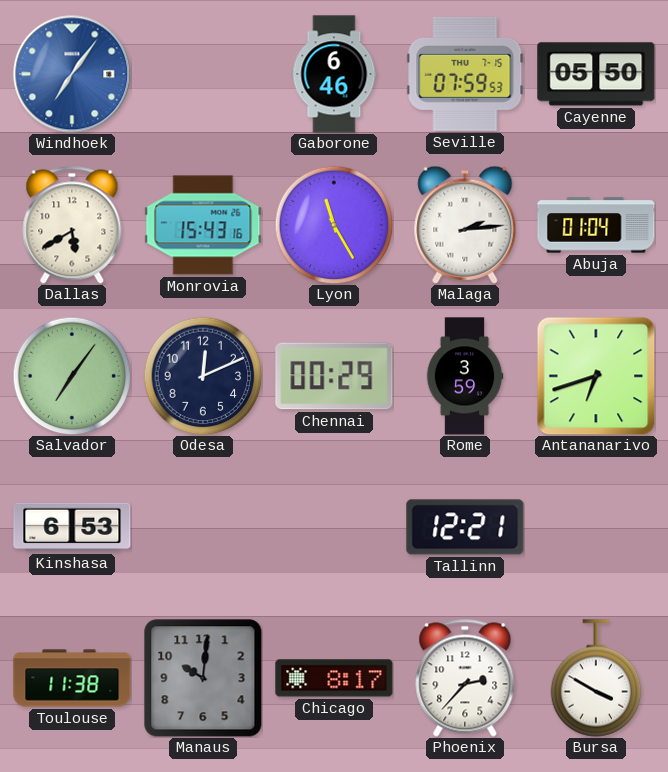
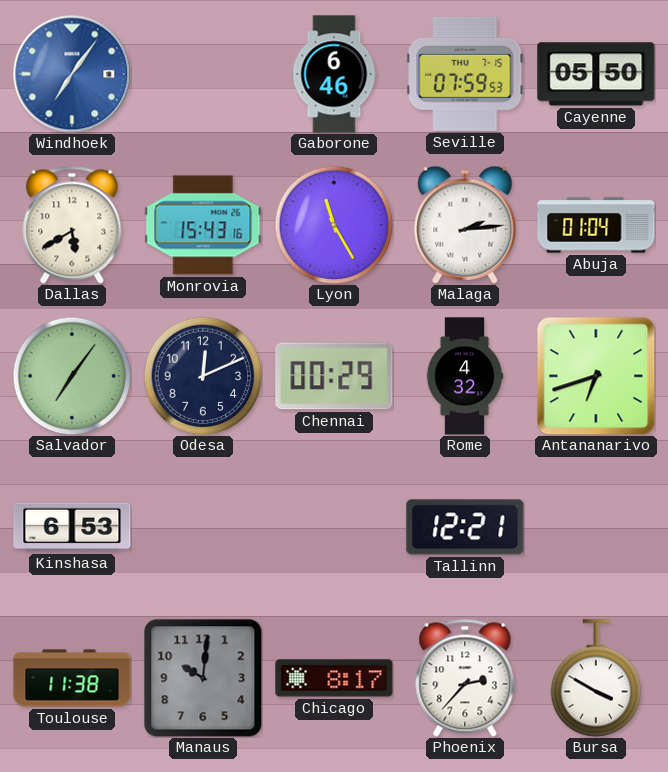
Rome: 3:59 -> 4:32 (465, 376)
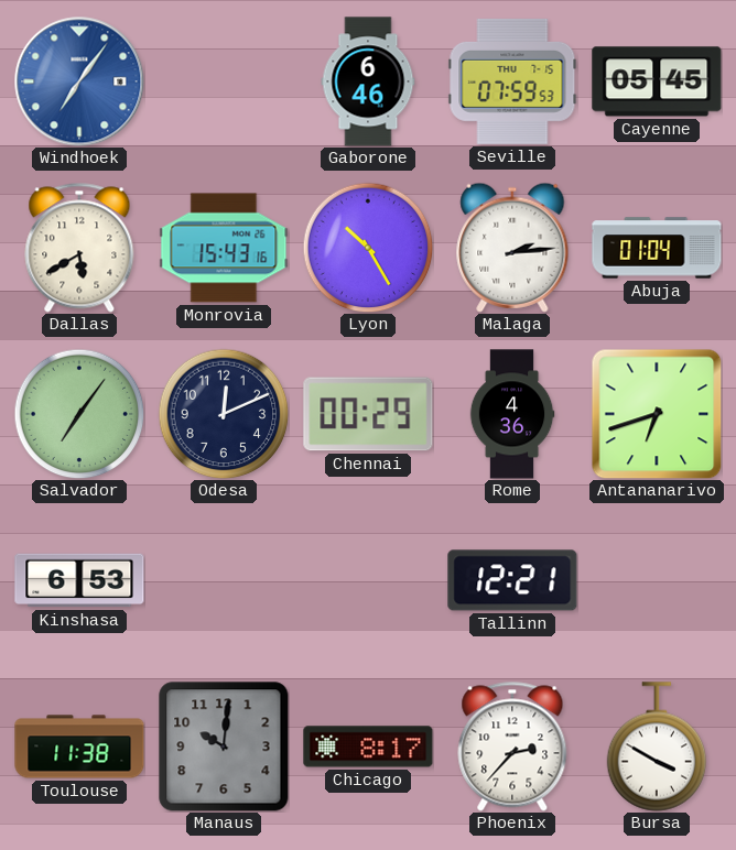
Cayenne: 05:50 -> 05:45 (657, 81)
Lyon: 11:25 -> 10:25 (368, 248)
Rome: 4:32 -> 4:36 (512, 414)
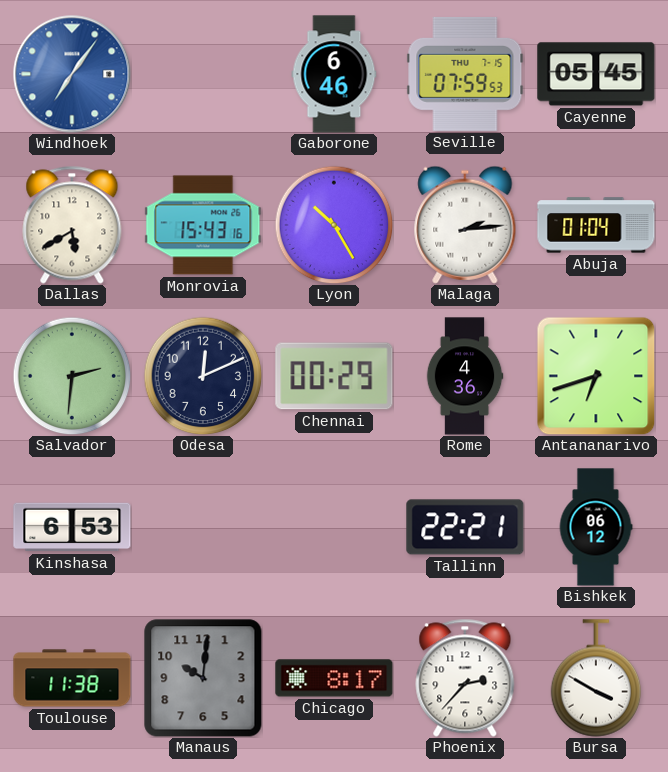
Salvador: 7:06 -> 2:31 (72, 376)
Tallinn: 12:21 -> 22:21 (465, 527)
Bishkek: none -> 06:12 (596, 527)
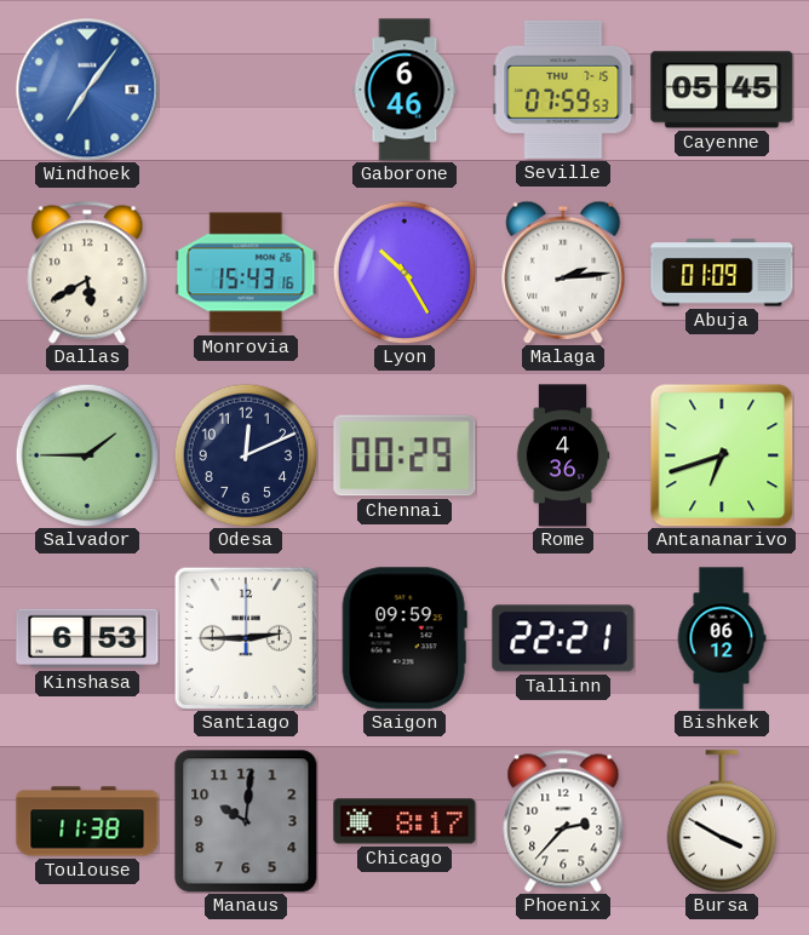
Abuja: 01:04 -> 01:09 (722, 273)
Salvador: 2:31 -> 1:45 (87, 455)
Santiago: none -> 2:45 (246, 638)
Saigon: none -> 09:59 (404, 638)
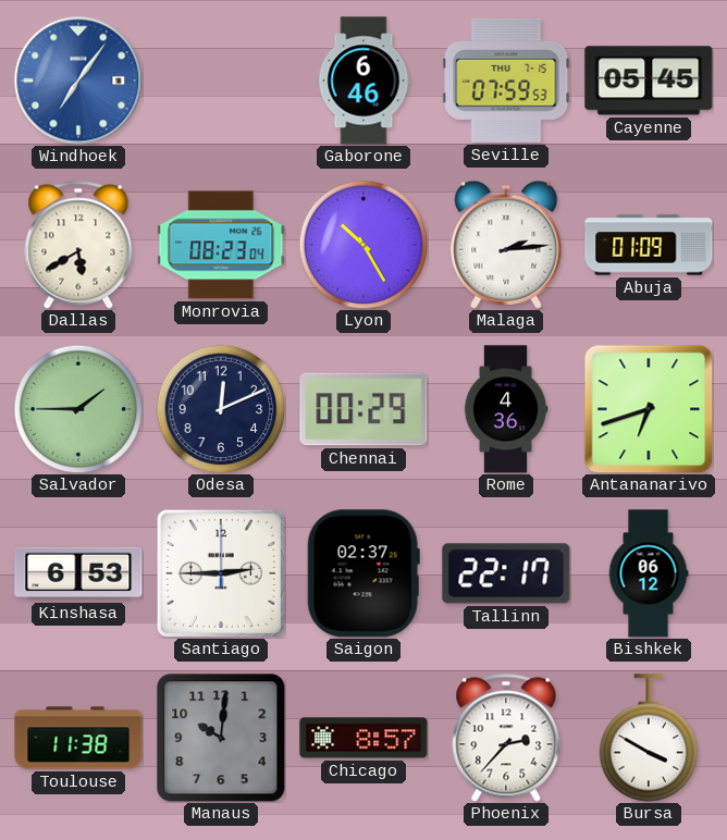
Monrovia: 15:43 -> 08:23 (221, 245)
Saigon: 09:59 -> 02:37 (363, 573)
Tallinn: 22:21 -> 22:17 (506, 573)
Chicago: 8:17 -> 8:57 (363, 738)
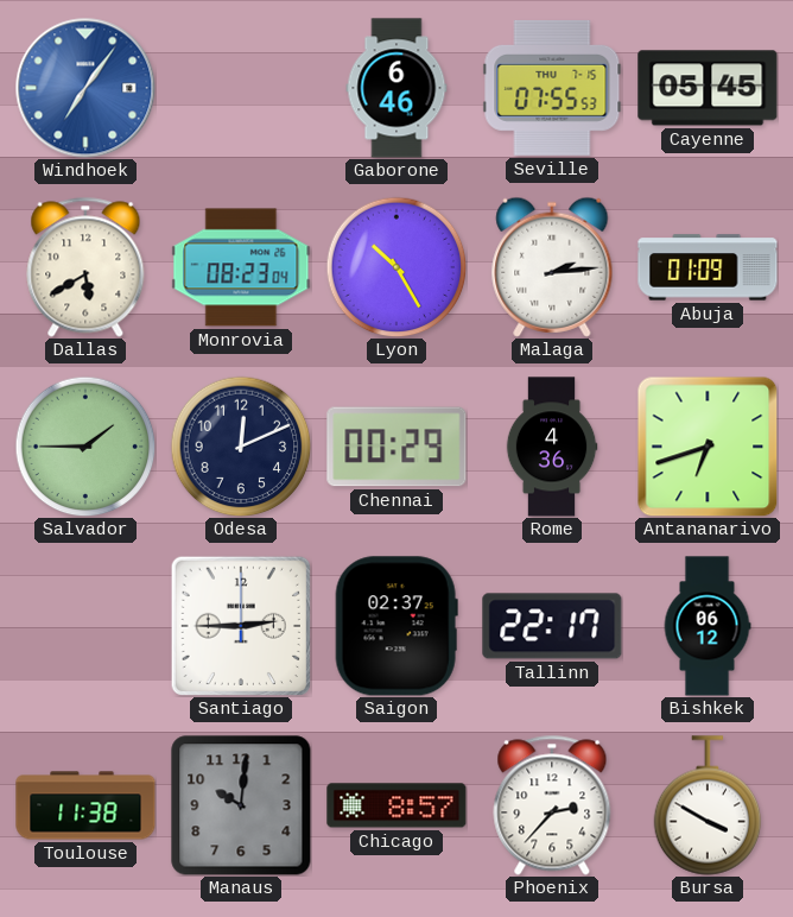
Seville: 07:59 -> 07:55 (552, 88)
Kinshasa: 6:53 -> none (78, 573)
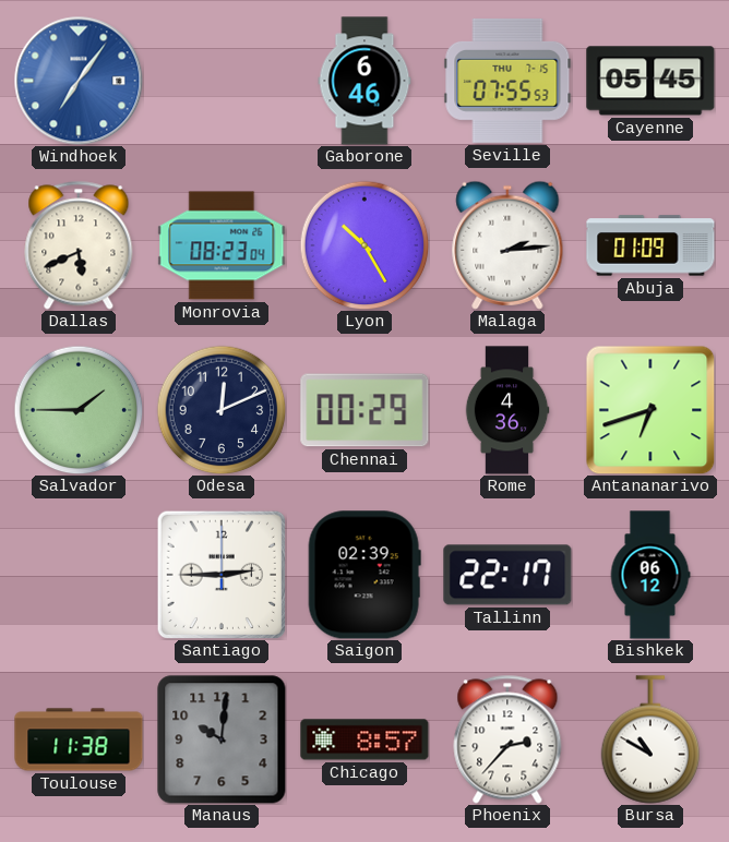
Dallas: 5:40 -> 5:41 (79, 245)
Saigon: 02:37 -> 02:39 (364, 575)
Bursa: 3:50 -> 10:50 (650, 739)
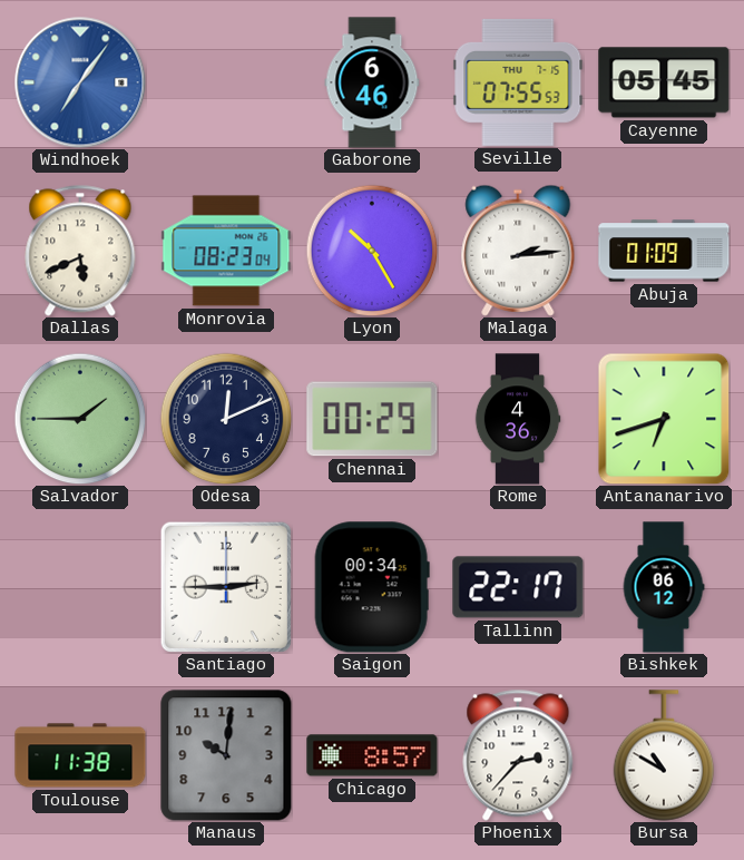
Saigon: 02:39 -> 00:34 (372, 587)
